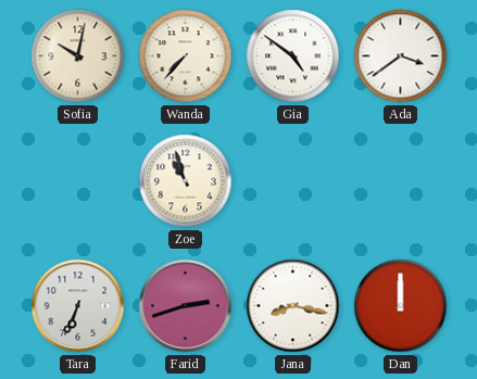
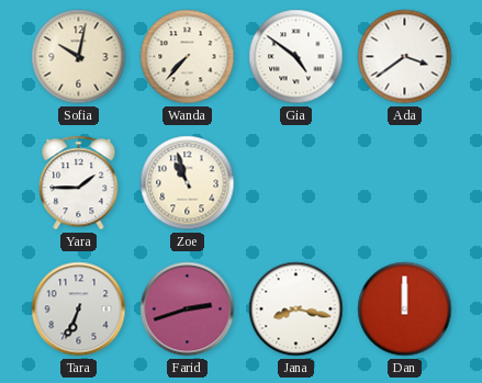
Yara: none -> 1:45 (79, 183)
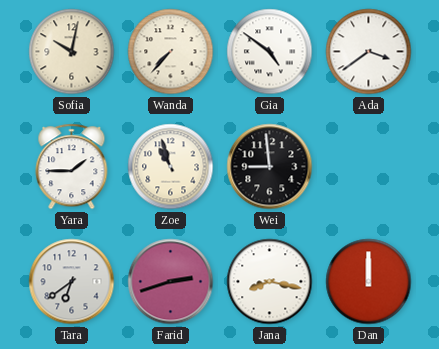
Wei: none -> 8:59 (270, 167)
Tara: 6:34 -> 6:39 (72, 282)
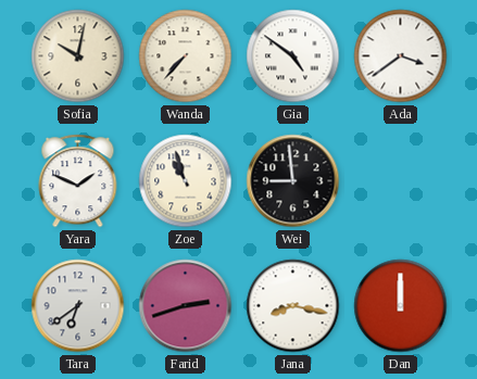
Yara: 1:45 -> 1:49 (78, 181)
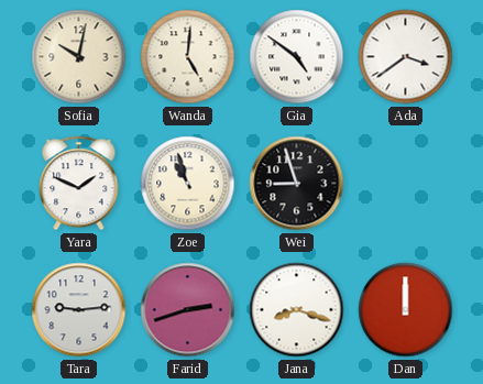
Wanda: 7:37 -> 5:01 (188, 57)
Wei: 8:59 -> 8:57 (297, 184)
Tara: 6:39 -> 9:14 (79, 310)
Jana: 8:17 -> 8:18 (297, 310)
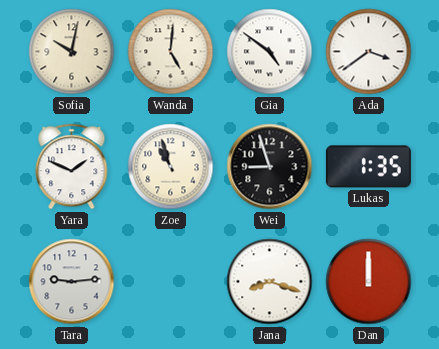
Lukas: none -> 1:35 (368, 167)
Farid: 2:42 -> none (188, 310)
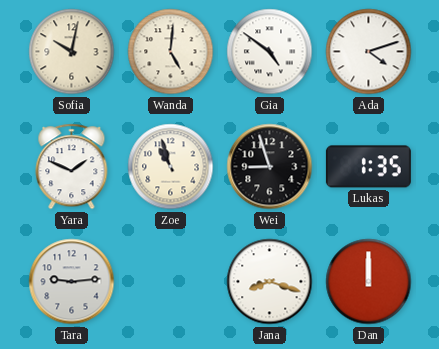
Ada: 3:39 -> 4:12 (369, 52)
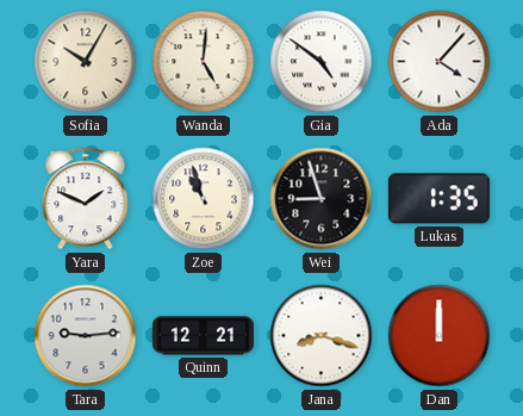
Sofia: 10:02 -> 10:05 (86, 62)
Ada: 4:12 -> 4:07 (440, 62)
Quinn: none -> 12:21 (203, 336)
